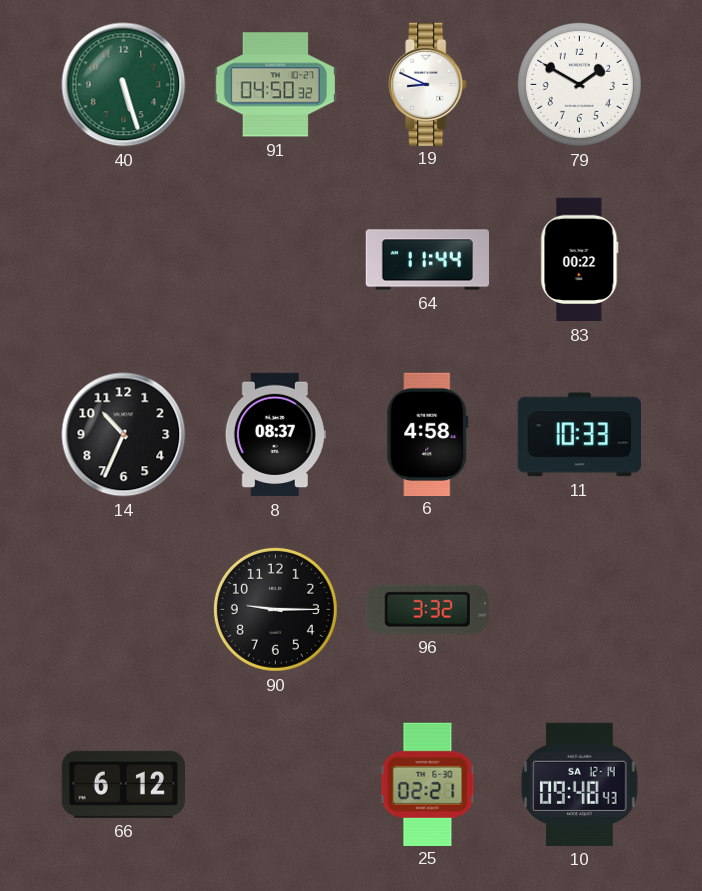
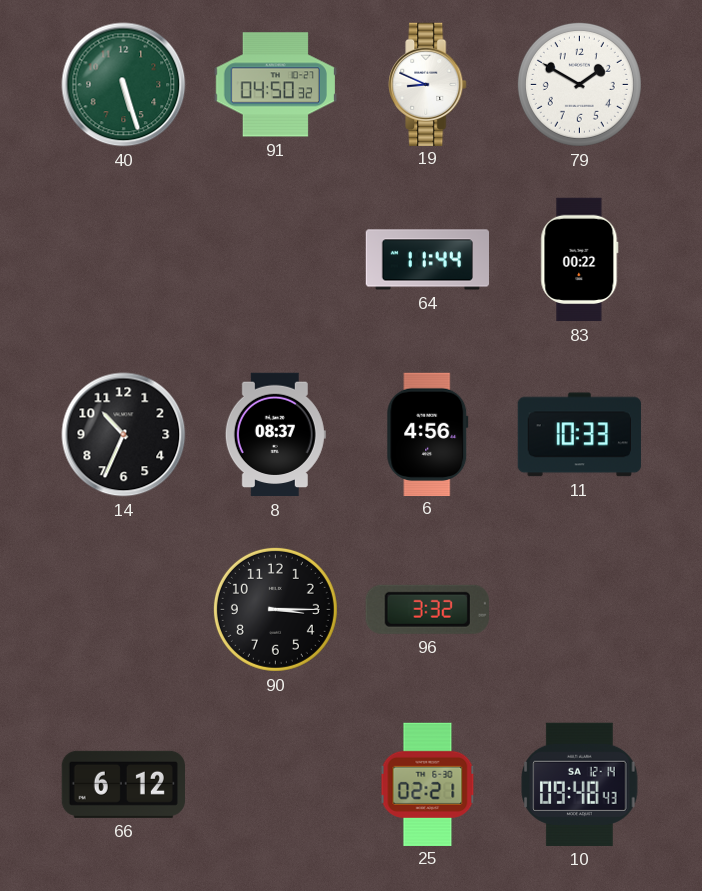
6: 4:58 -> 4:56 (428, 434)
90: 9:15 -> 3:15 (275, 609)
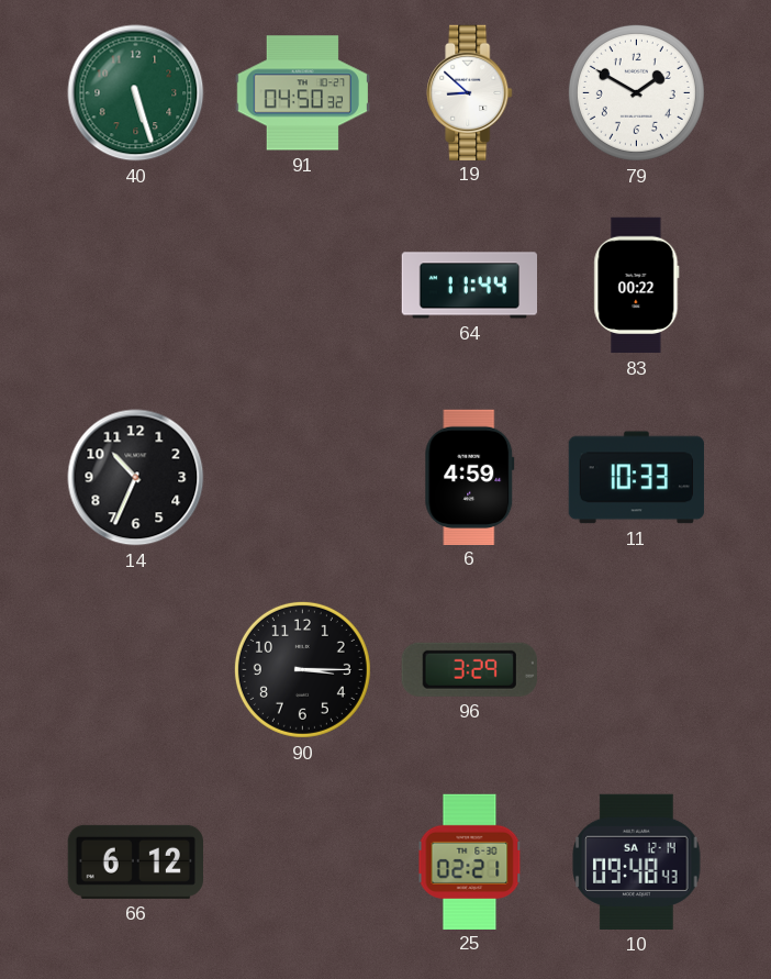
19: 8:49 -> 8:52 (470, 92)
8: 08:37 -> none (275, 435)
6: 4:56 -> 4:59 (470, 477)
96: 3:32 -> 3:29 (469, 669)
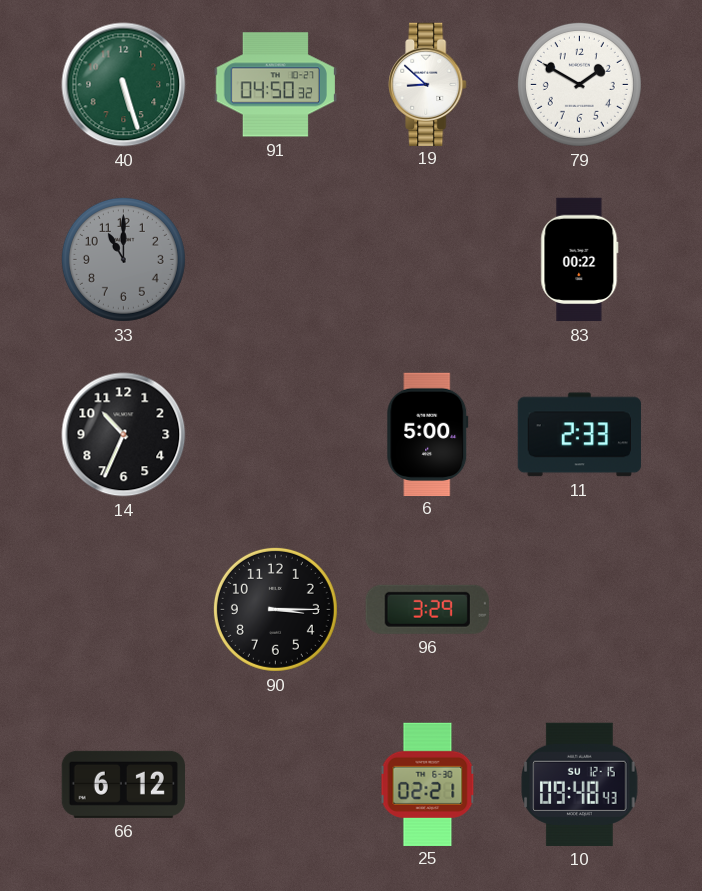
33: none -> 11:00 (123, 259)
64: 11:44 -> none (470, 286)
6: 4:59 -> 5:00 (428, 434)
11: 10:33 -> 2:33 (579, 435)
10 date: SA 12-14 -> SU 12-15 (580, 784)
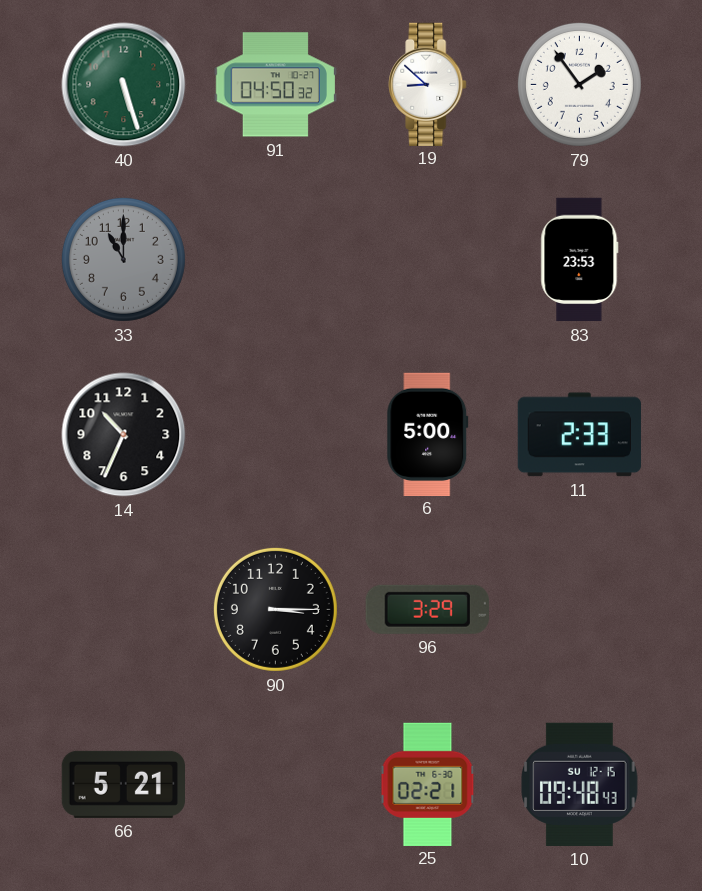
79: 1:50 -> 1:54 (579, 84)
83: 00:22 -> 23:53 (580, 260)
66: 6:12 -> 5:21 (123, 784)
